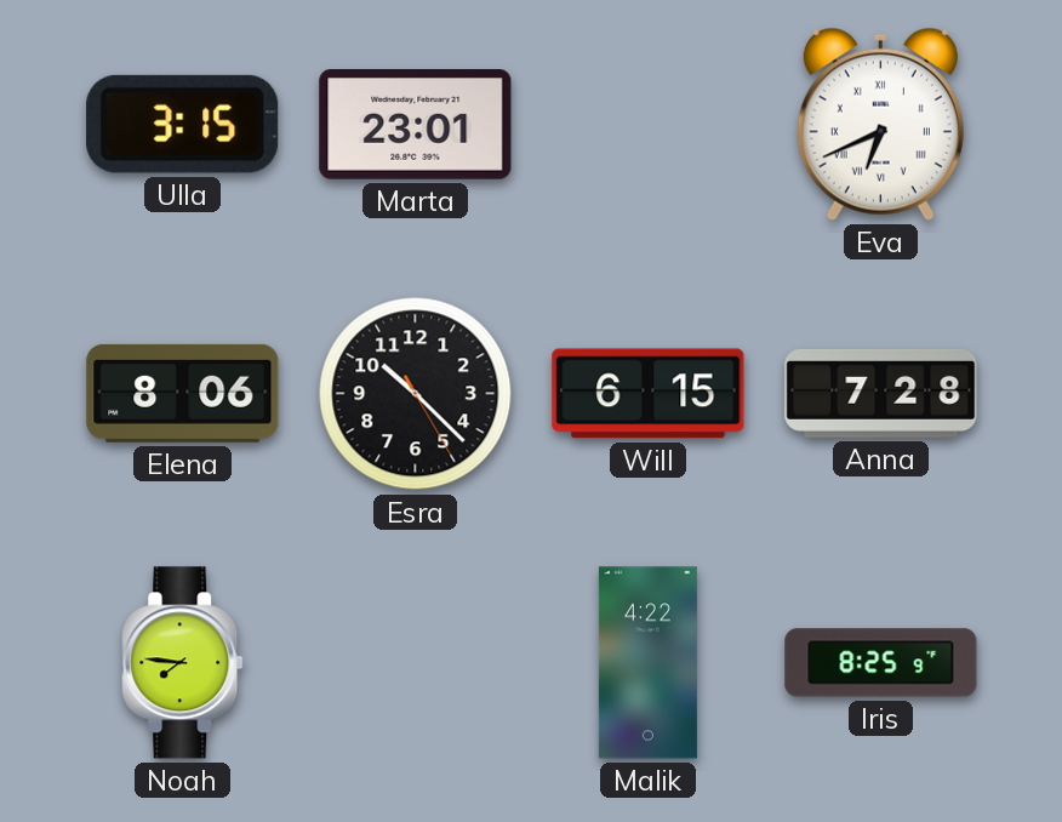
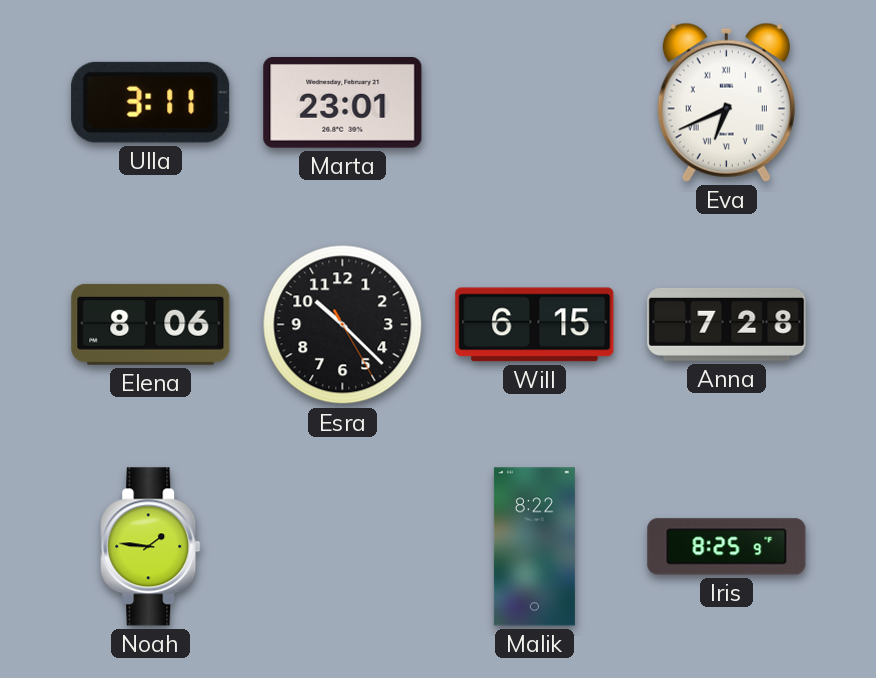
Ulla: 3:15 -> 3:11 (151, 102)
Noah: 7:46 -> 1:46 (151, 547)
Malik: 4:22 -> 8:22 (534, 547)
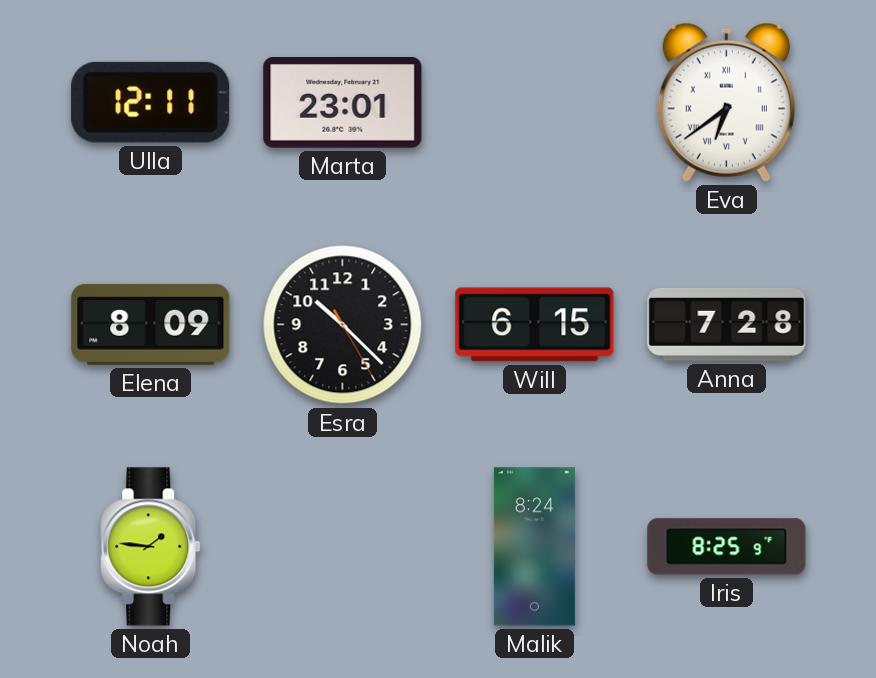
Ulla: 3:11 -> 12:11 (151, 102)
Eva: 6:41 -> 6:39 (726, 102)
Elena: 8:06 -> 8:09 (151, 324)
Malik: 8:22 -> 8:24 (534, 547)
